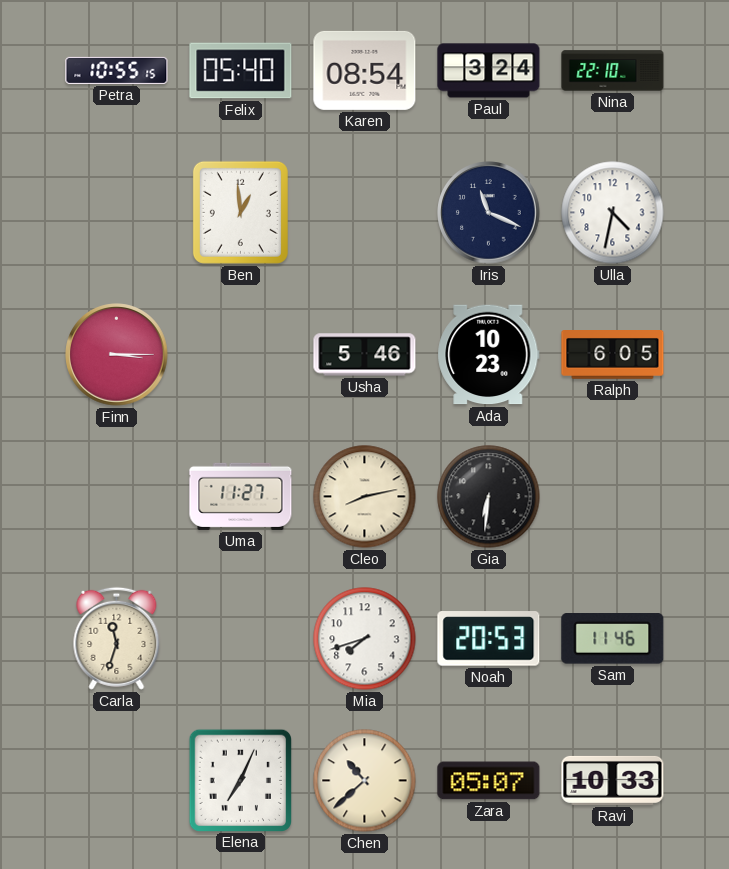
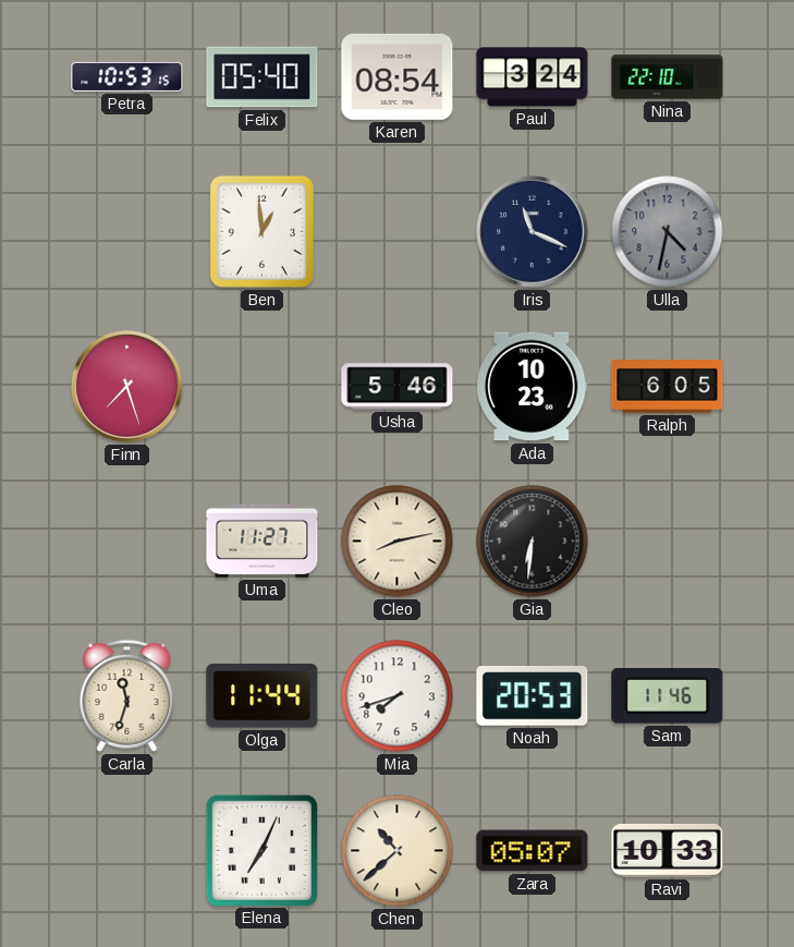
Petra: 10:55 -> 10:53 (127, 76)
Ulla dial: white -> grey (668, 232)
Finn: 3:15 -> 7:27 (127, 387)
Olga: none -> 11:44 (262, 696)
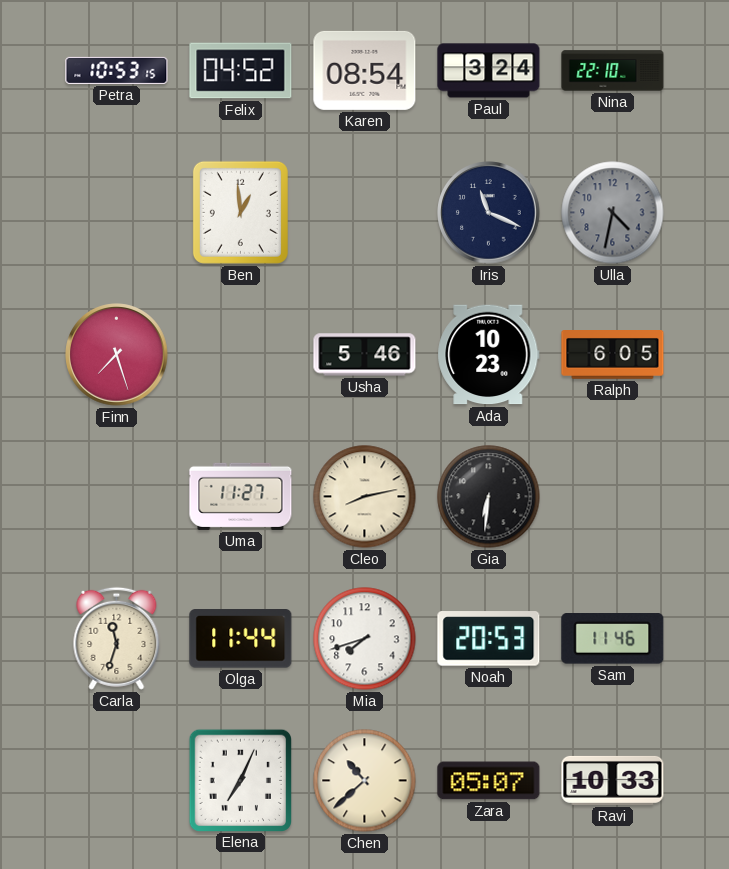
Felix: 05:40 -> 04:52 (241, 71)
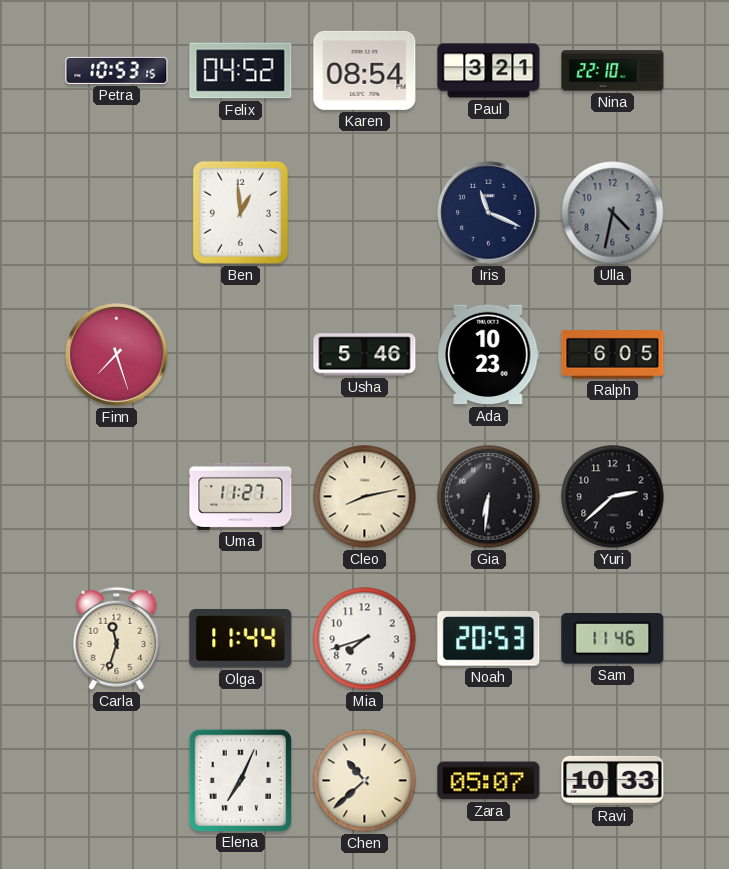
Paul: 3:24 -> 3:21 (489, 71)
Yuri: none -> 2:38 (613, 497)
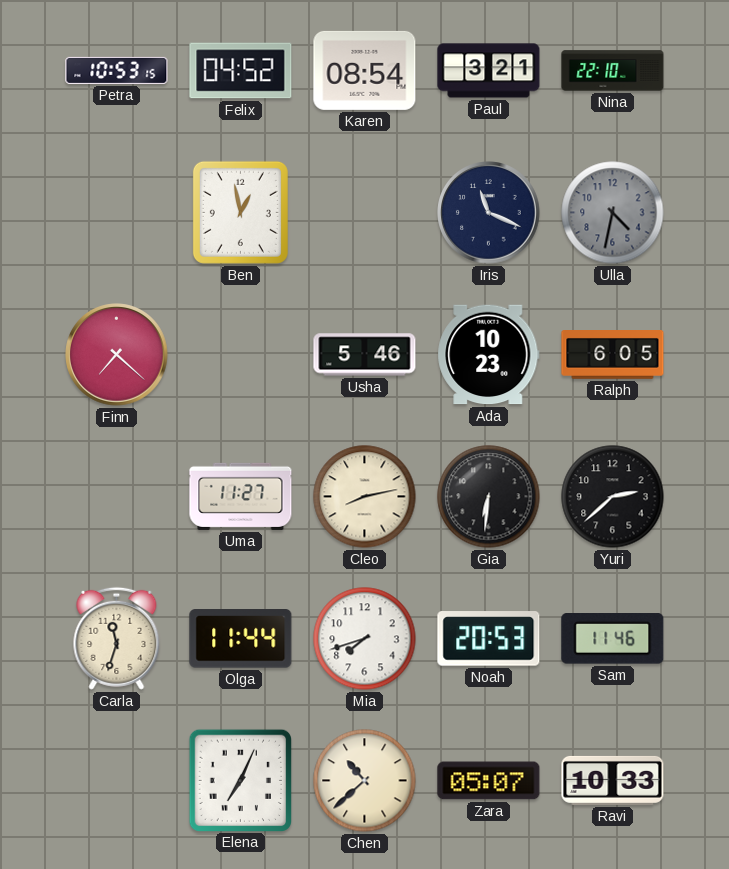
Ben: 12:59 -> 12:58 (240, 212)
Finn: 7:27 -> 7:22 (117, 355)
